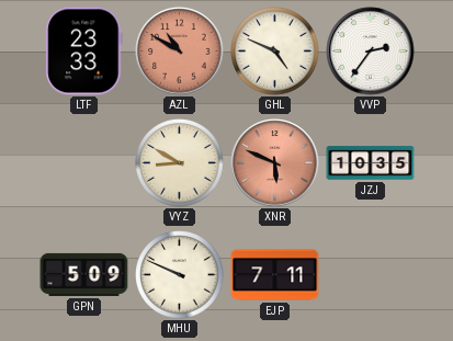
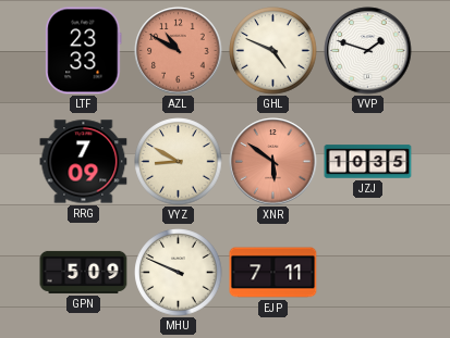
VVP: 2:36 -> 1:48 (368, 51)
RRG: none -> 7:09 (84, 162)
XNR: 5:49 -> 5:51 (273, 162)
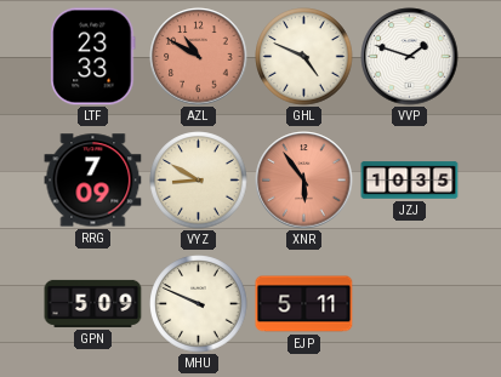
XNR: 5:51 -> 5:54 (304, 181)
EJP: 7:11 -> 5:11 (304, 304)
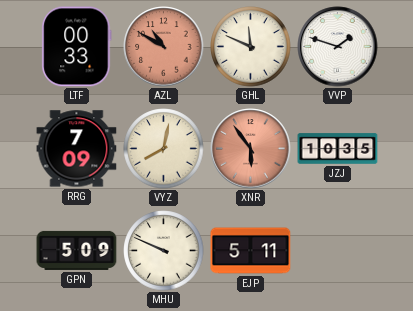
LTF: 23:33 -> 00:33 (77, 47)
GHL: 4:49 -> 11:49 (251, 47)
VYZ: 8:50 -> 8:02 (164, 149)
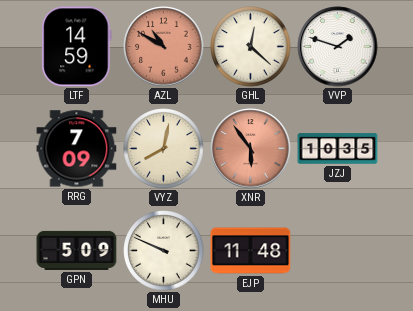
LTF: 00:33 -> 14:59 (77, 47)
GHL: 11:49 -> 12:22 (251, 47)
EJP: 5:11 -> 11:48 (251, 251)
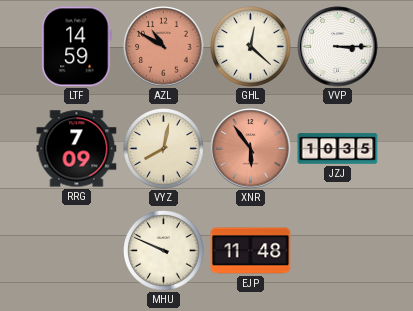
VVP: 1:48 -> 3:15 (338, 47)
GPN: 5:09 -> none (77, 250)
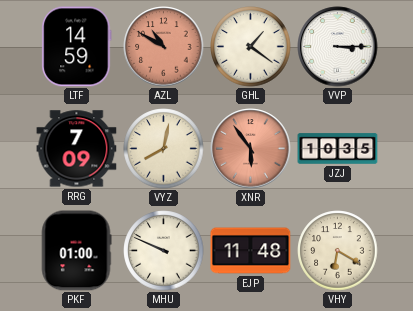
GHL: 12:22 -> 1:21 (251, 47)
PKF: none -> 01:00 (76, 251)
VHY: none -> 6:20 (338, 251)
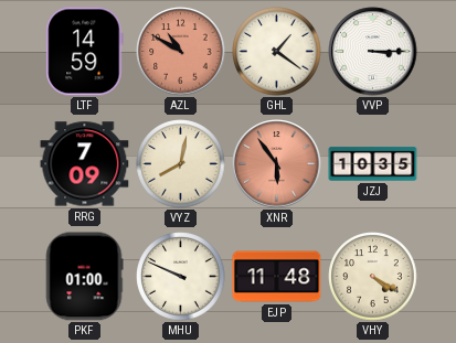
VHY: 6:20 -> 4:20 (373, 277)
